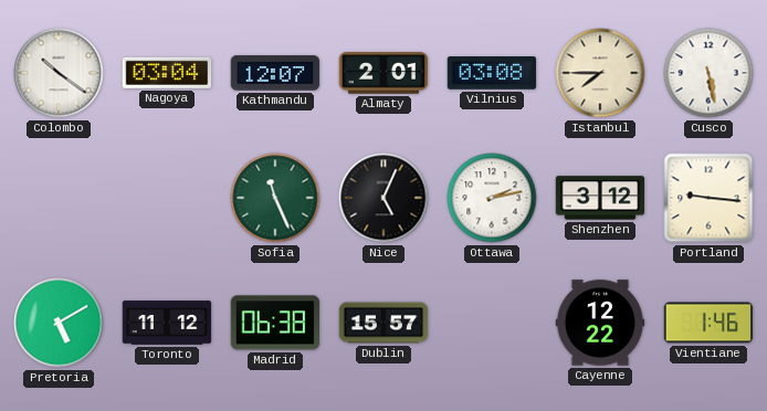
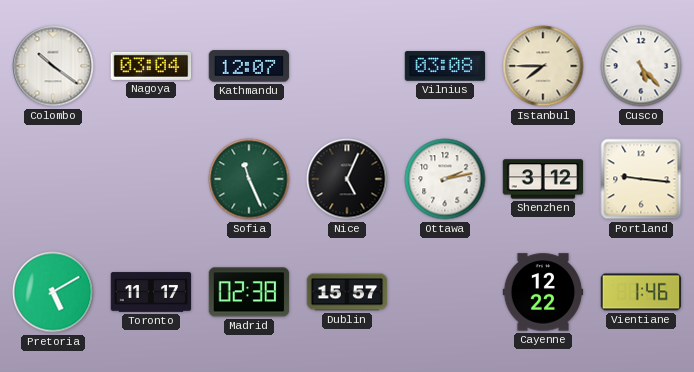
Almaty: 2:01 -> none (383, 73)
Cusco: 5:28 -> 5:23 (641, 66)
Toronto: 11:12 -> 11:17 (151, 292)
Madrid: 06:38 -> 02:38 (249, 292)
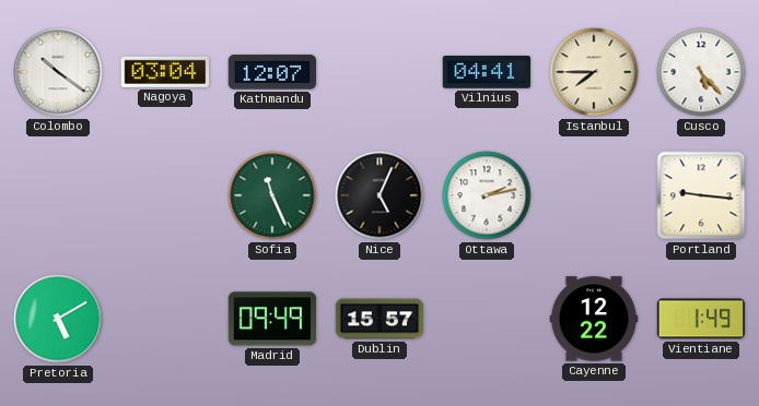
Vilnius: 03:08 -> 04:41 (487, 72)
Shenzhen: 3:12 -> none (543, 179)
Toronto: 11:17 -> none (151, 292)
Madrid: 02:38 -> 09:49 (272, 319)
Vientiane: 1:46 -> 1:49 (701, 319)
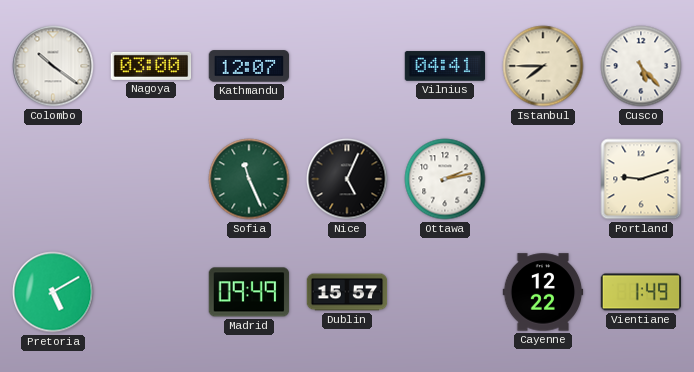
Nagoya: 03:04 -> 03:00 (151, 66)
Portland: 9:16 -> 9:12 (641, 179)
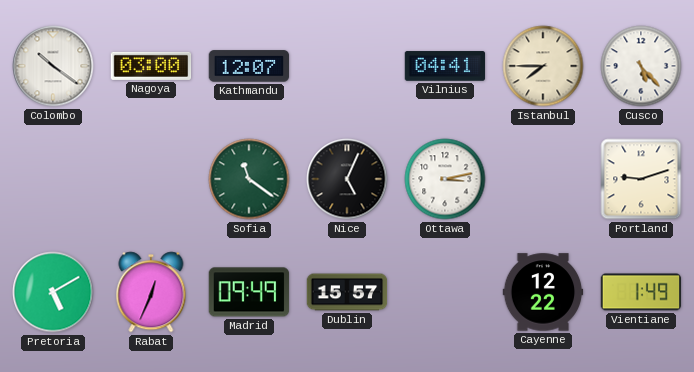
Sofia: 11:26 -> 11:21 (249, 179)
Ottawa: 2:13 -> 3:13 (445, 179)
Rabat: none -> 12:34 (151, 292)
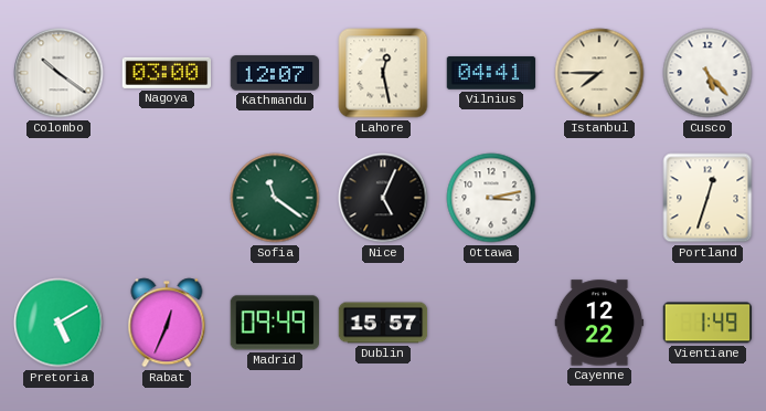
Lahore: none -> 12:28 (383, 73)
Portland: 9:12 -> 12:33 (708, 198)
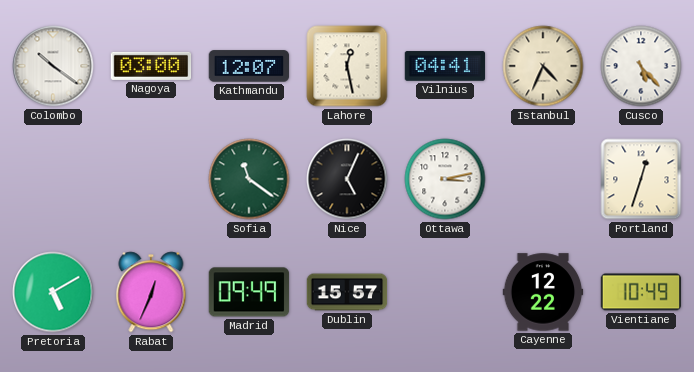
Istanbul: 7:45 -> 4:34 (543, 66)
Vientiane: 1:49 -> 10:49 (641, 292)
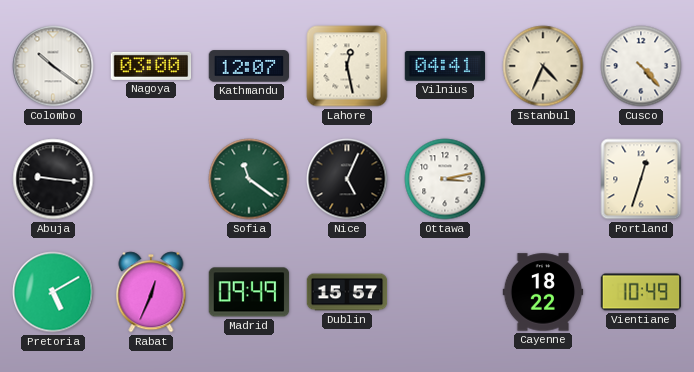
Cusco: 5:23 -> 4:23 (641, 66)
Abuja: none -> 9:16 (53, 179)
Cayenne: 12:22 -> 18:22 (543, 292)
